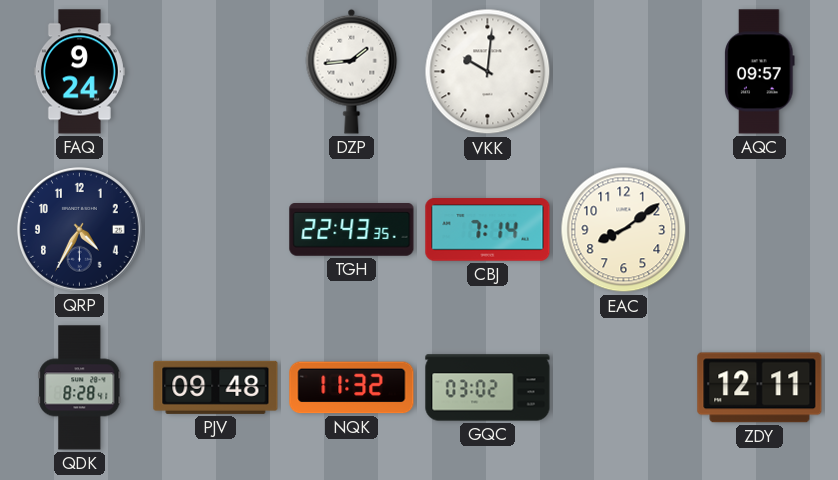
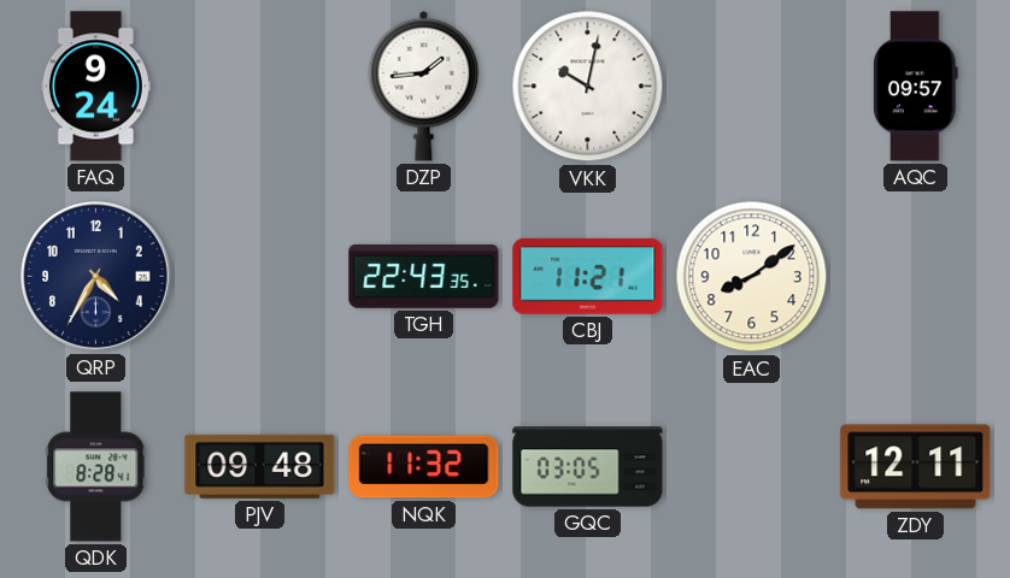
VKK: 10:01 -> 10:02 (588, 87)
CBJ: 7:14 -> 11:21 (588, 277)
GQC: 03:02 -> 03:05 (588, 467)
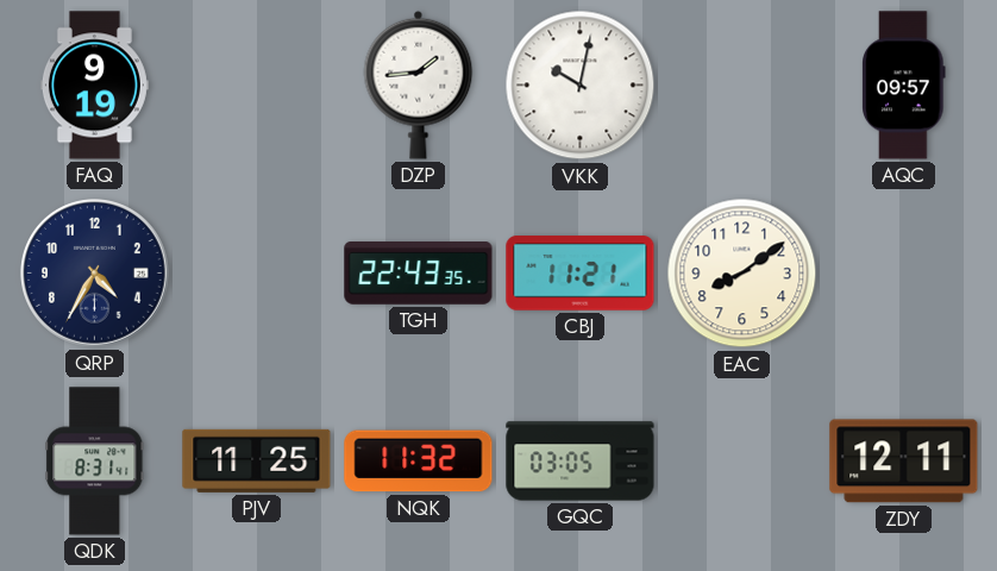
FAQ: 9:24 -> 9:19 (94, 86)
QDK: 8:28 -> 8:31 (95, 462)
PJV: 09:48 -> 11:25 (257, 460)
